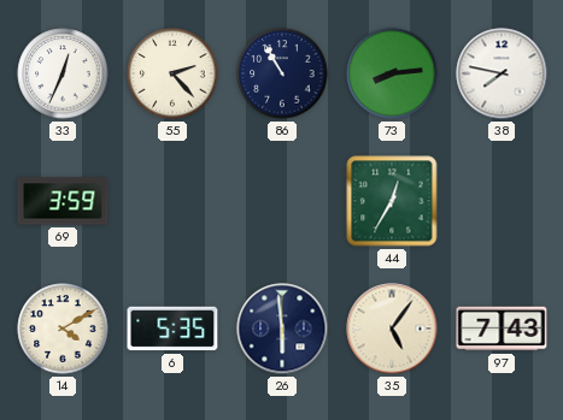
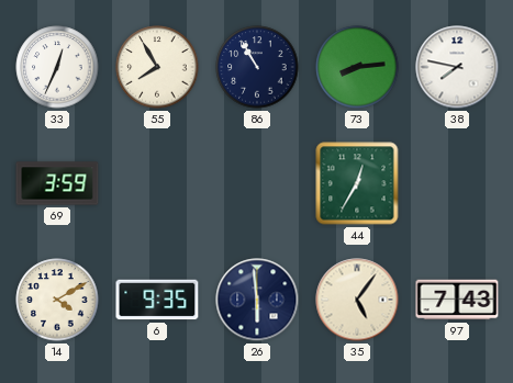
55: 2:23 -> 7:55 (157, 67)
6: 5:35 -> 9:35 (157, 300)
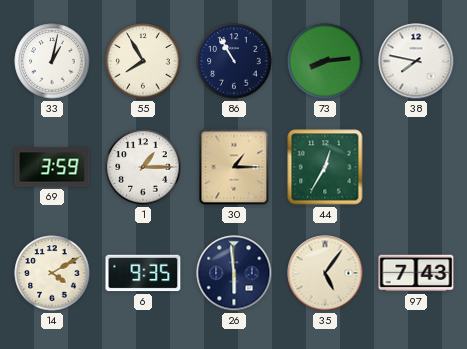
33: 12:34 -> 1:02 (52, 61)
1: none -> 1:15 (143, 167)
30: none -> 1:15 (234, 167)
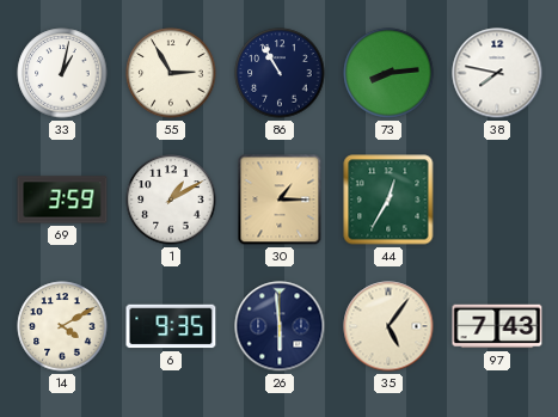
55: 7:55 -> 2:55 (171, 73)
1: 1:15 -> 1:10 (171, 200)
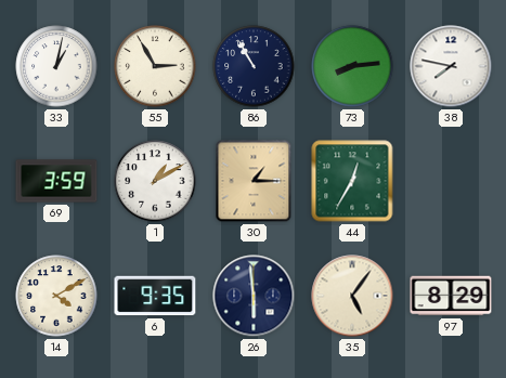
97: 7:43 -> 8:29 (451, 296)
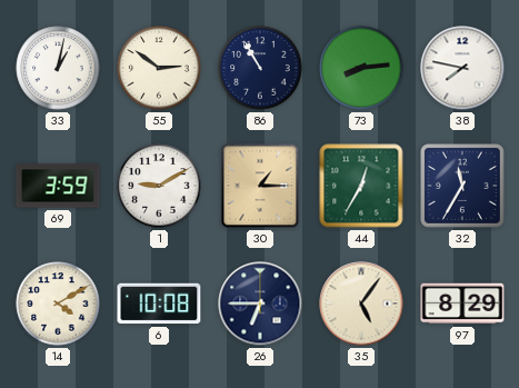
55: 2:55 -> 2:51 (159, 68)
1: 1:10 -> 9:10 (159, 186)
32: none -> 11:35 (462, 186)
6: 9:35 -> 10:08 (159, 304)
26: 5:59 -> 6:45 (260, 304)
